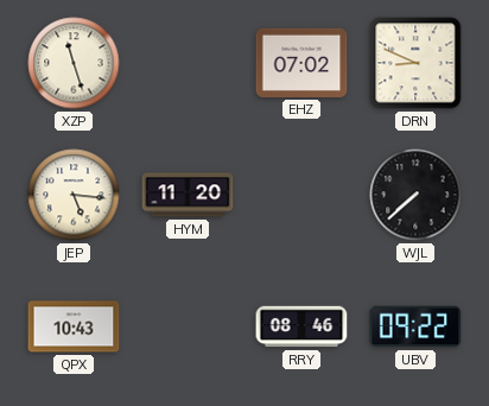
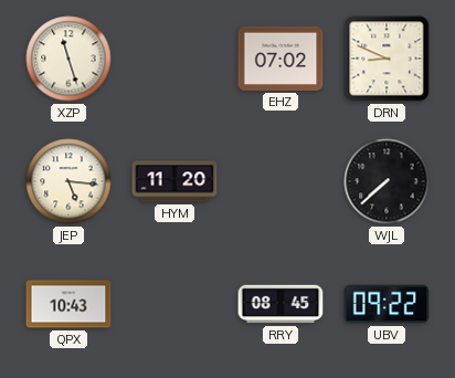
RRY: 08:46 -> 08:45 (281, 304)
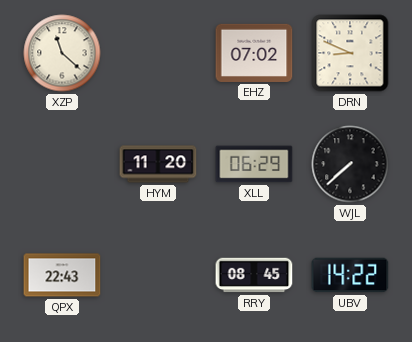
XZP: 11:27 -> 11:22 (62, 53)
JEP: 5:16 -> none (68, 181)
XLL: none -> 06:29 (254, 164)
QPX: 10:43 -> 22:43 (62, 275)
UBV: 09:22 -> 14:22 (350, 275)
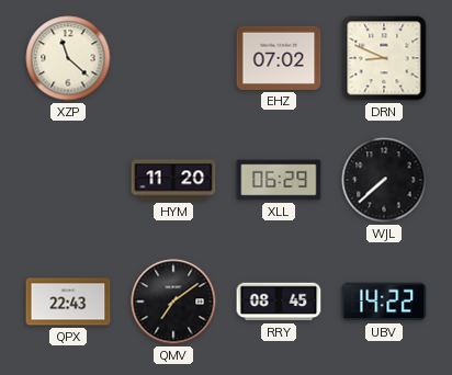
QMV: none -> 7:09 (173, 302)
